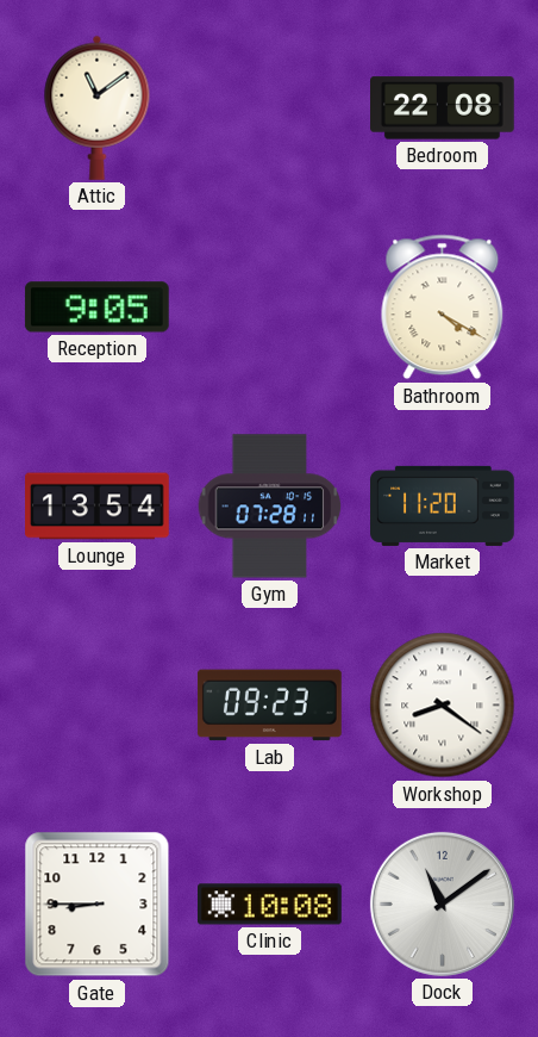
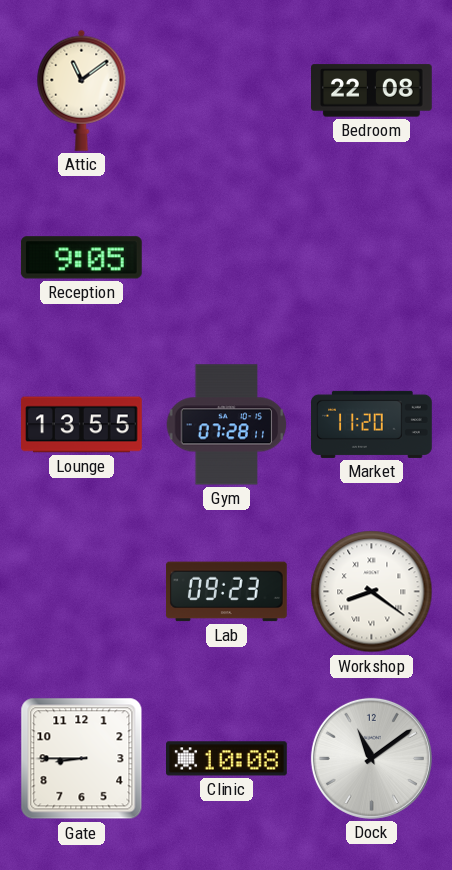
Bathroom: 4:20 -> none (443, 308)
Lounge: 13:54 -> 13:55 (82, 425)
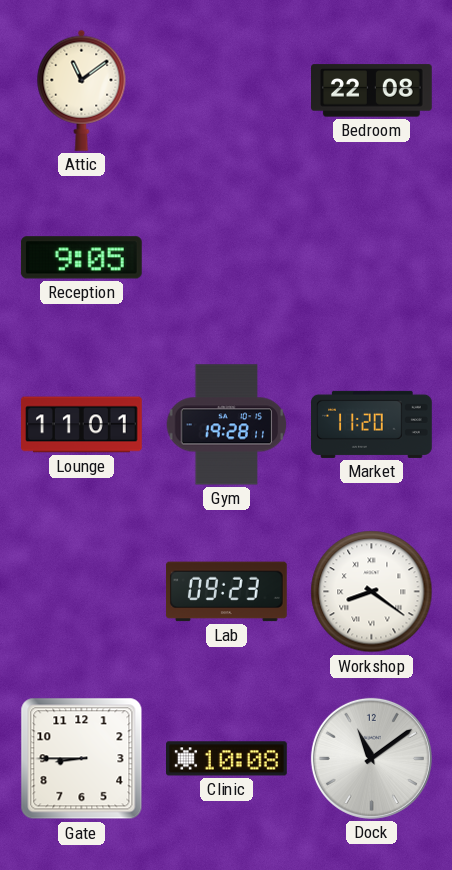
Lounge: 13:55 -> 11:01 (82, 425)
Gym: 07:28 -> 19:28 (227, 425)
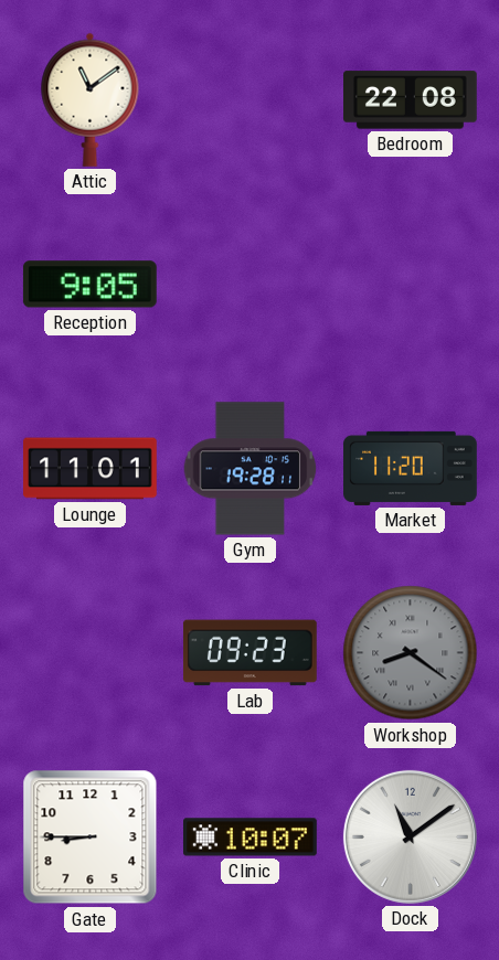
Workshop dial: white -> grey (411, 653)
Clinic: 10:08 -> 10:07 (251, 838)
